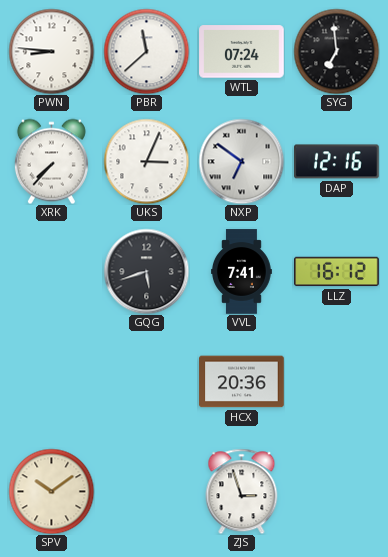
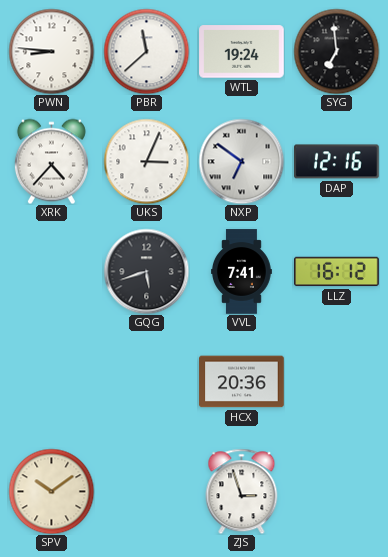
WTL: 07:24 -> 19:24 (242, 52)
XRK: 7:37 -> 4:37 (51, 161)
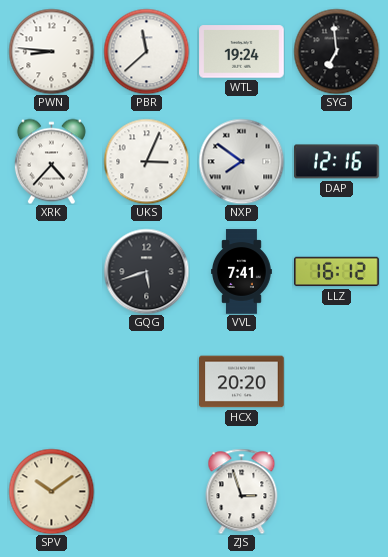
NXP: 6:51 -> 7:51 (241, 161)
HCX: 20:36 -> 20:20 (242, 382)
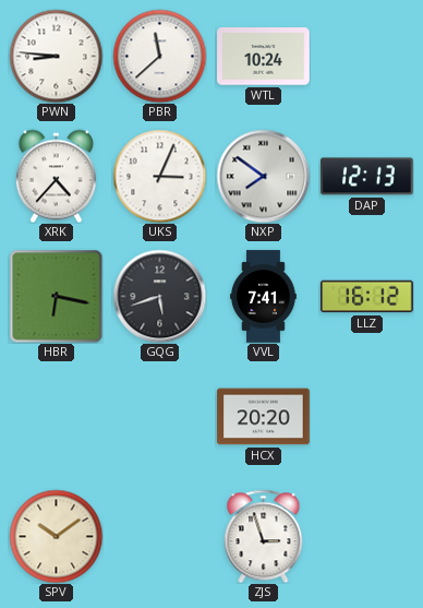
WTL: 19:24 -> 10:24 (264, 57)
SYG: 6:59 -> none (336, 51)
DAP: 12:16 -> 12:13 (367, 177)
HBR: none -> 6:17 (56, 296)
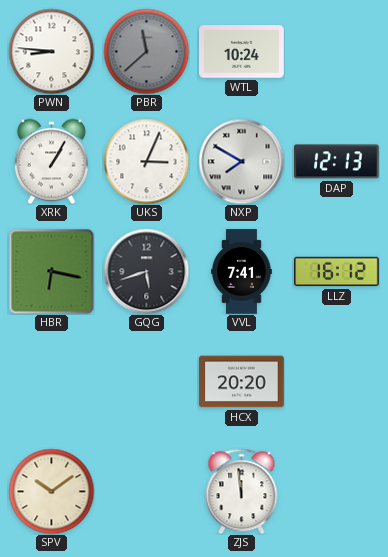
PBR dial: white -> grey (146, 51)
XRK: 4:37 -> 1:05 (51, 161)
NXP: 7:51 -> 7:50 (241, 161)
ZJS: 2:57 -> 11:59 (242, 491)
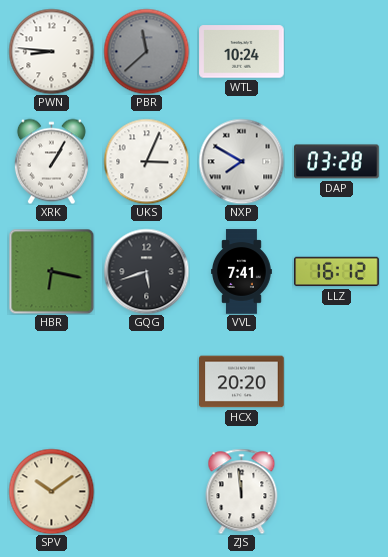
DAP: 12:13 -> 03:28 (337, 162)
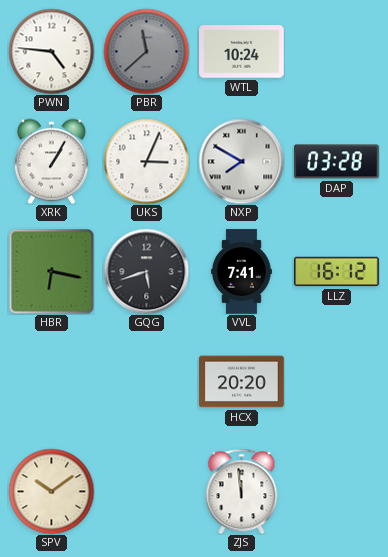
PWN: 8:46 -> 4:46 (51, 51)
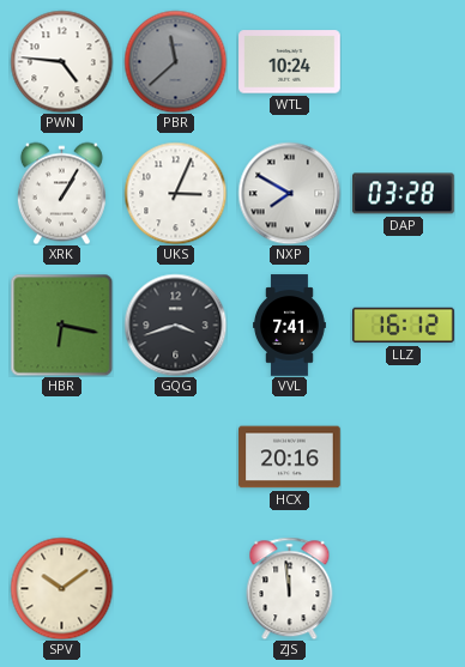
GQG: 5:42 -> 3:42 (175, 325)
HCX: 20:20 -> 20:16 (290, 457)
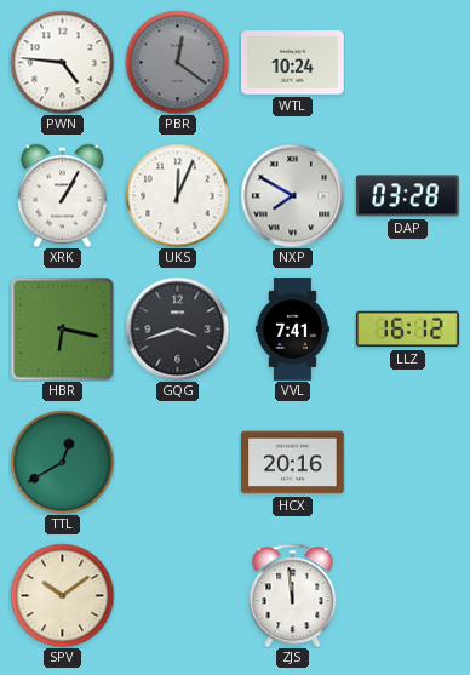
PBR: 11:38 -> 12:21 (177, 62)
UKS: 3:04 -> 12:04 (177, 195)
TTL: none -> 12:40 (62, 462)
